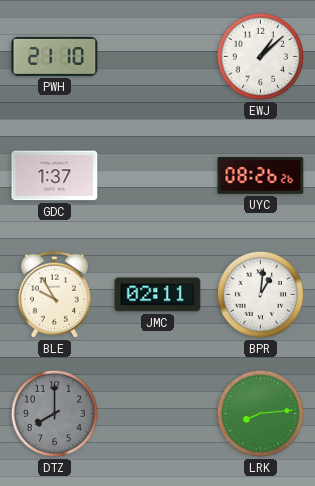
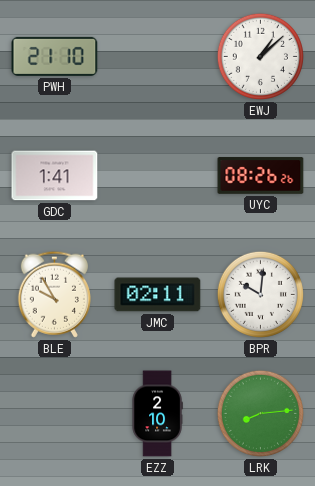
GDC: 1:37 -> 1:41 (55, 176)
BPR: 1:01 -> 10:01 (260, 294)
DTZ: 8:00 -> none (54, 413)
EZZ: none -> 2:10 (157, 414)
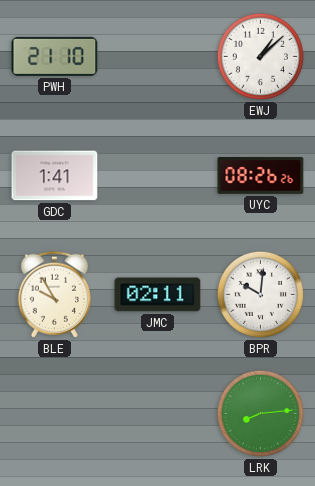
EZZ: 2:10 -> none (157, 414)
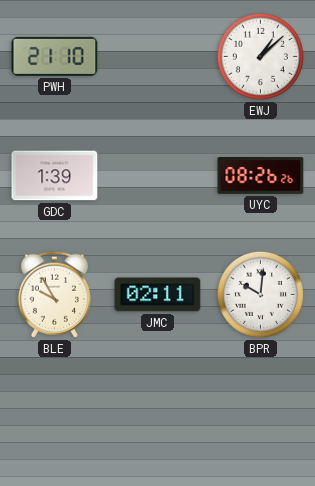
GDC: 1:41 -> 1:39 (55, 176)
LRK: 8:14 -> none (260, 413)
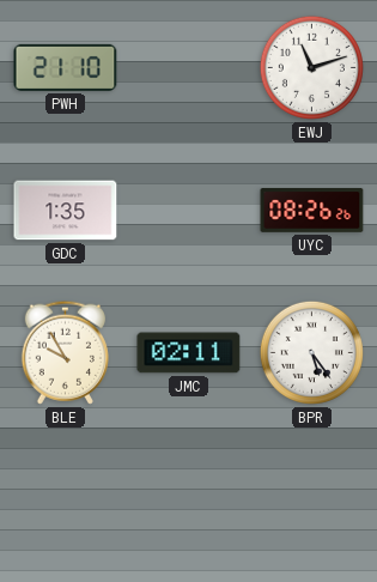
EWJ: 1:08 -> 11:12 (311, 67)
GDC: 1:39 -> 1:35 (66, 211)
BPR: 10:01 -> 5:24 (311, 352)
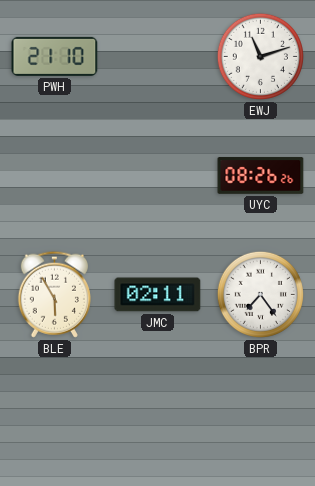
GDC: 1:35 -> none (66, 211)
BLE: 9:55 -> 5:55 (54, 294)
BPR: 5:24 -> 7:24 (260, 294)
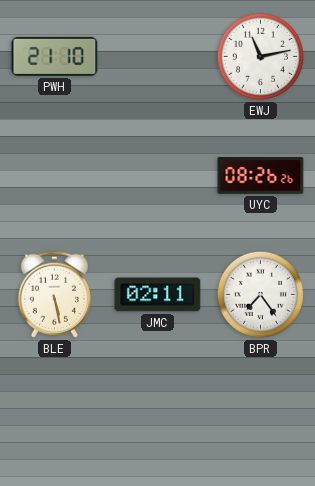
EWJ: 11:12 -> 11:13 (260, 56)
BLE: 5:55 -> 5:28 (54, 294)
